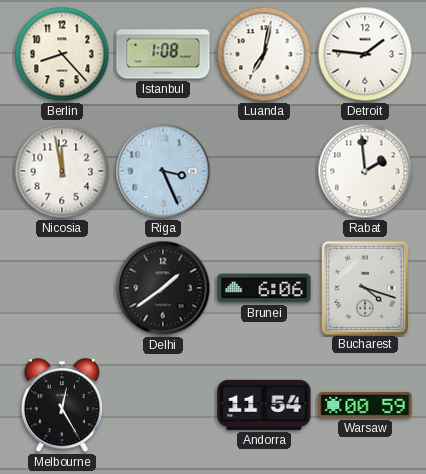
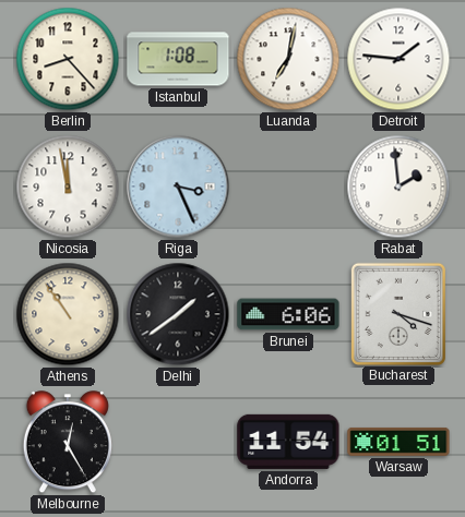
Athens: none -> 10:54 (68, 314)
Warsaw: 00:59 -> 01:51 (398, 442)
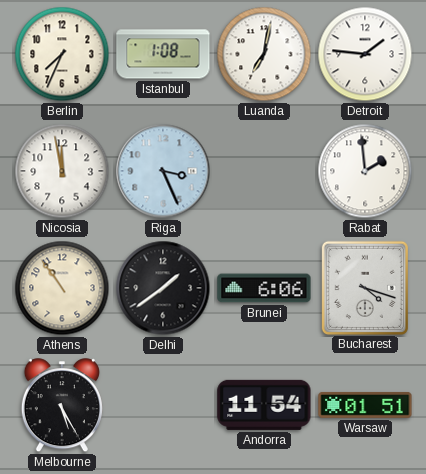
Berlin: 8:23 -> 7:34 (62, 54)
Melbourne: 12:25 -> 5:25 (62, 406)
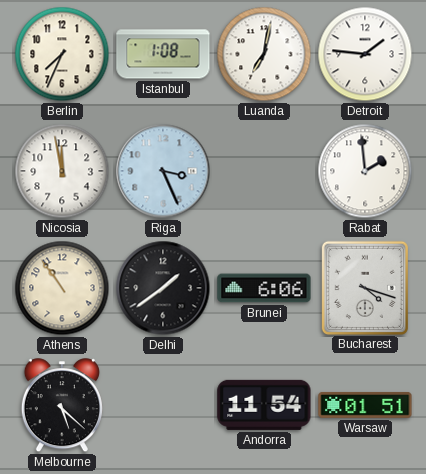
Melbourne: 5:25 -> 5:22 (62, 406)
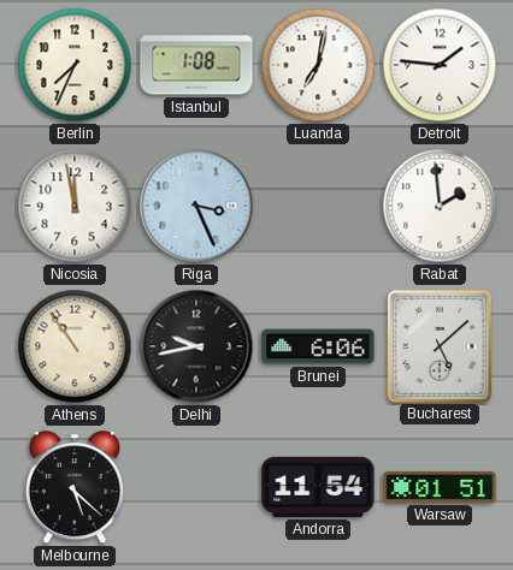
Delhi: 1:39 -> 9:43 (196, 346)
Bucharest: 4:18 -> 5:08 (438, 345)
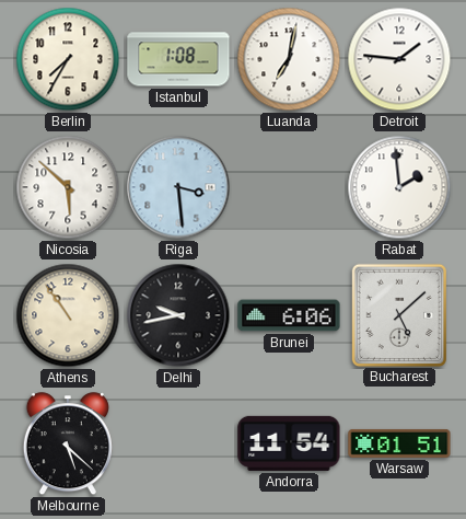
Berlin: 7:34 -> 7:35 (68, 59)
Nicosia: 11:58 -> 5:52 (68, 187)
Riga: 3:26 -> 3:29 (178, 187)
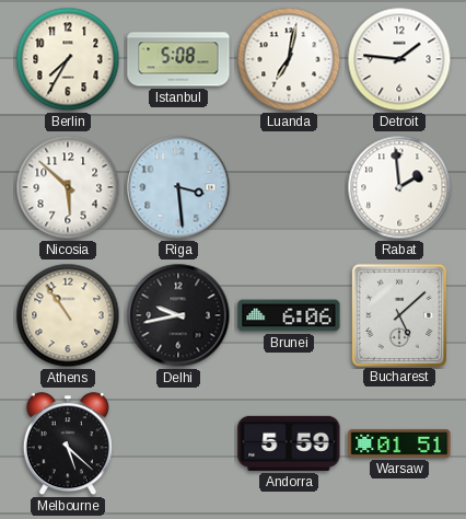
Istanbul: 1:08 -> 5:08 (178, 59)
Andorra: 11:54 -> 5:59 (289, 443)
